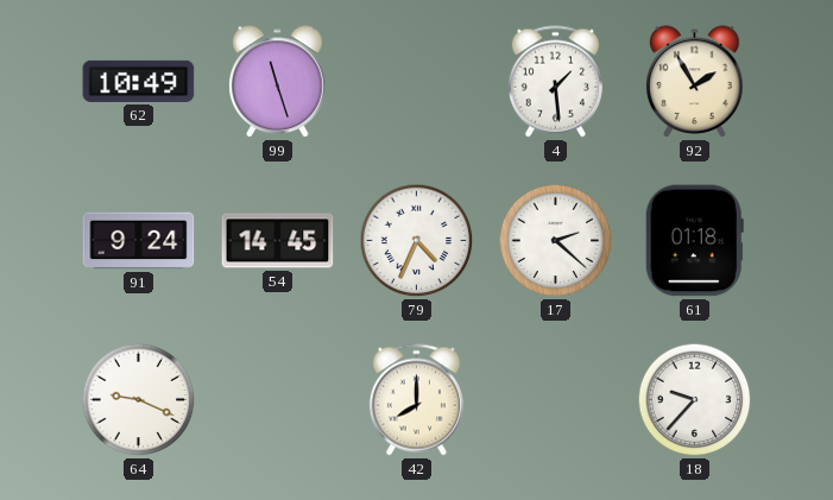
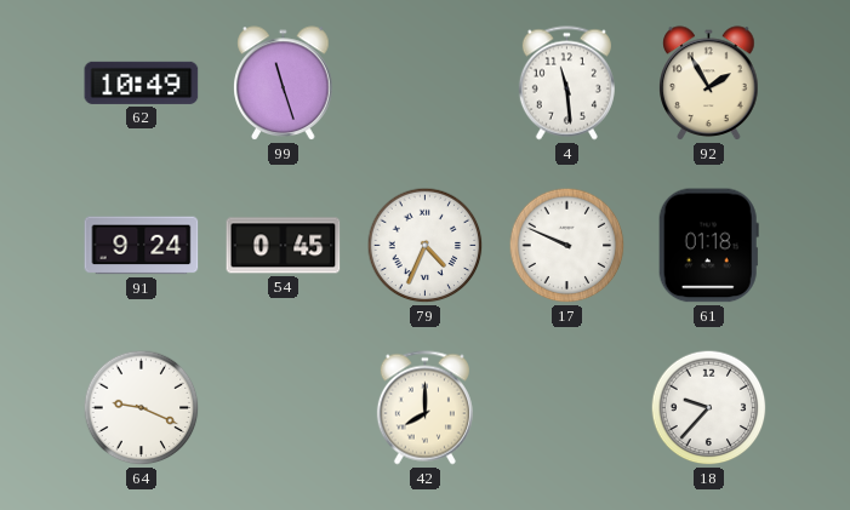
4: 1:29 -> 11:29 (566, 84)
54: 14:45 -> 0:45 (284, 246)
17: 2:22 -> 9:49 (567, 246)
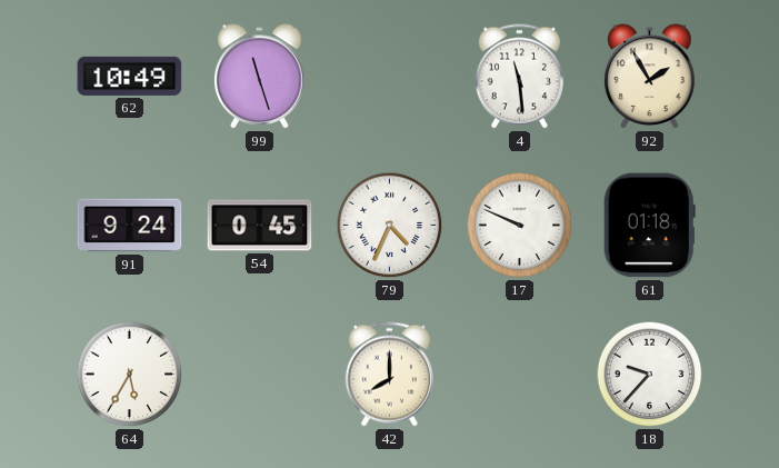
64: 9:19 -> 5:35 (130, 375)
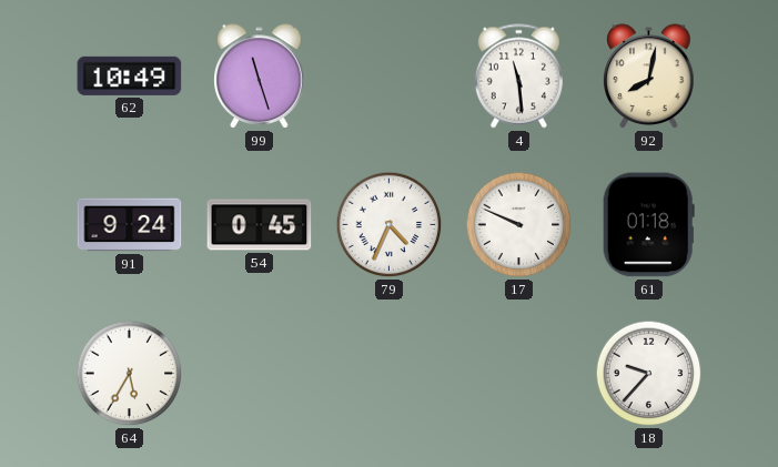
92: 1:55 -> 8:02 (649, 77)
42: 8:00 -> none (389, 375)
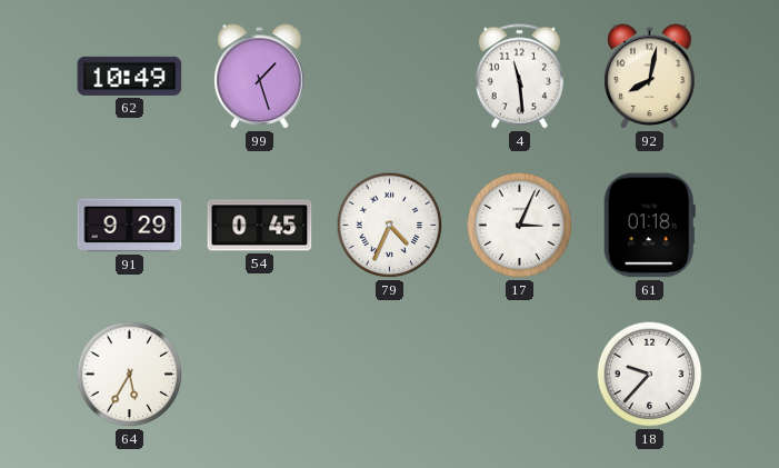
99: 11:27 -> 1:27 (260, 77)
91: 9:24 -> 9:29 (130, 226)
17: 9:49 -> 3:04 (520, 226)
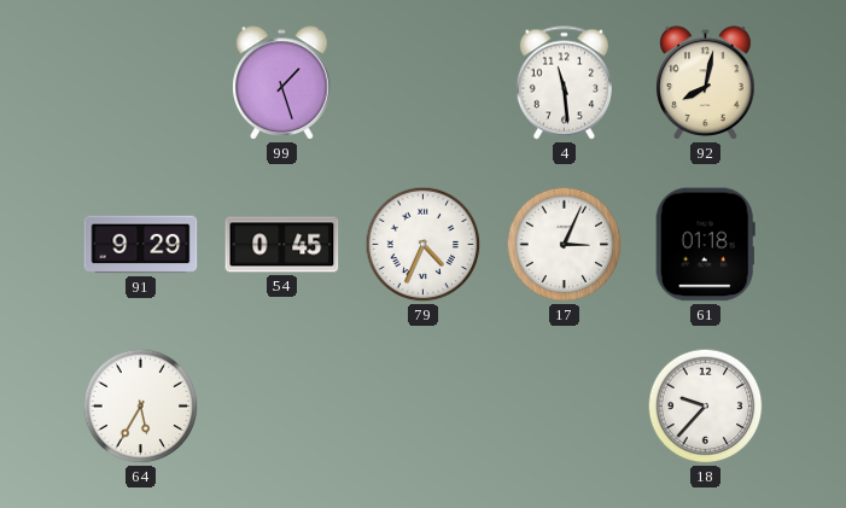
62: 10:49 -> none (130, 76)
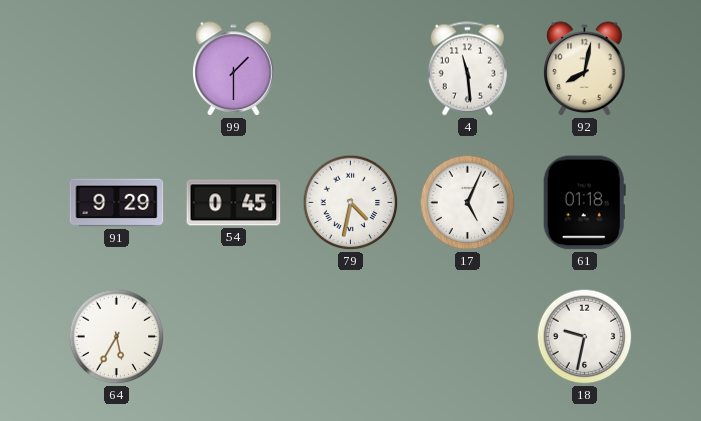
99: 1:27 -> 1:30 (234, 69)
79: 4:34 -> 4:32 (351, 203)
17: 3:04 -> 5:04 (468, 203)
18: 9:37 -> 9:32 (585, 337)
